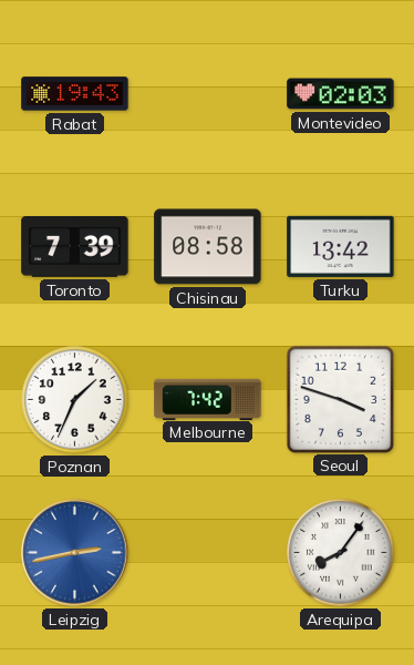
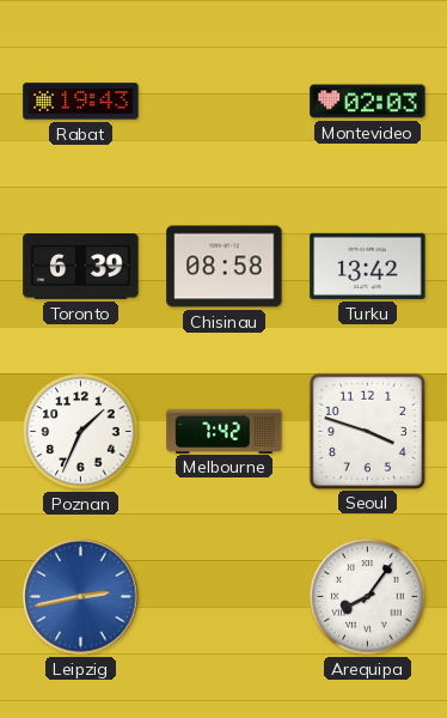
Toronto: 7:39 -> 6:39 (81, 267)
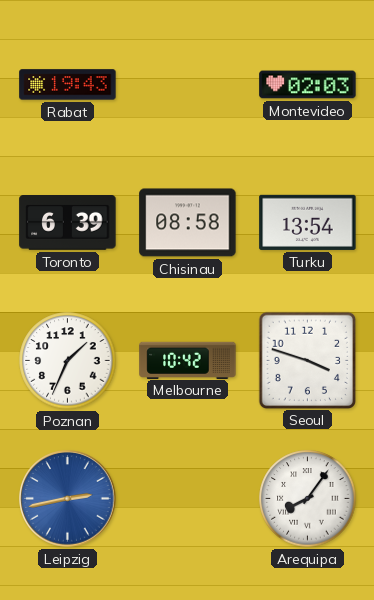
Turku: 13:42 -> 13:54 (308, 222)
Melbourne: 7:42 -> 10:42 (188, 360)
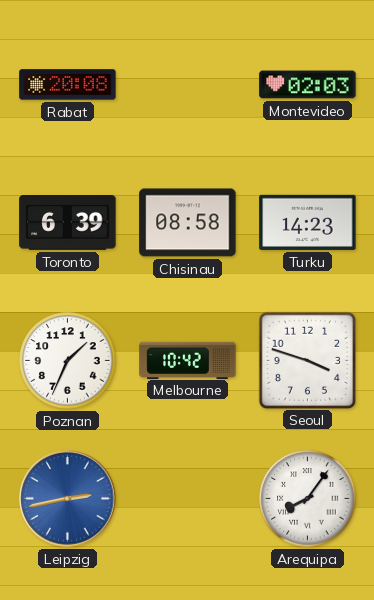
Rabat: 19:43 -> 20:08 (68, 85)
Turku: 13:54 -> 14:23 (308, 222)
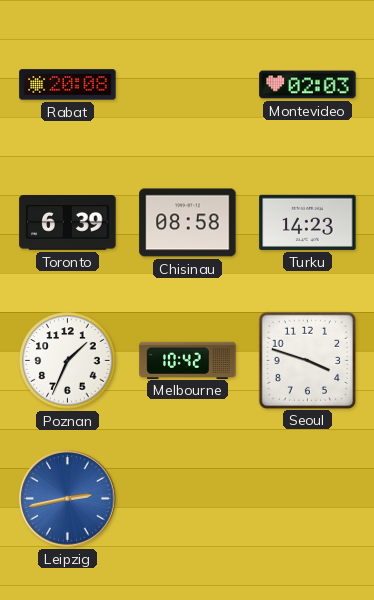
Arequipa: 8:06 -> none (308, 499)
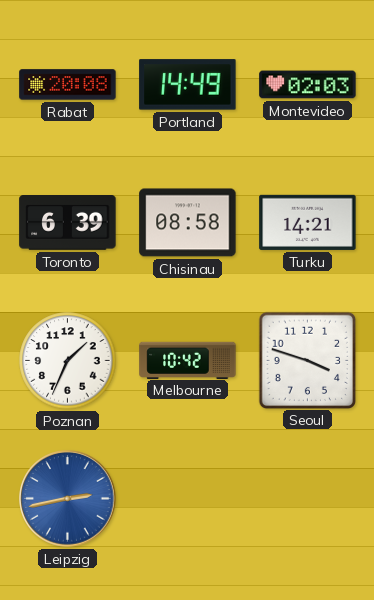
Portland: none -> 14:49 (188, 85)
Turku: 14:23 -> 14:21 (308, 222)
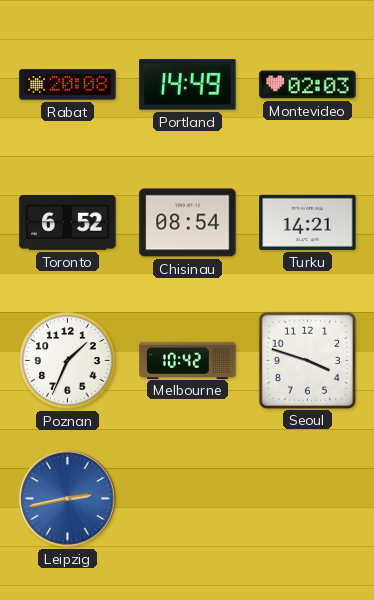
Toronto: 6:39 -> 6:52 (68, 223)
Chisinau: 08:58 -> 08:54 (188, 223)
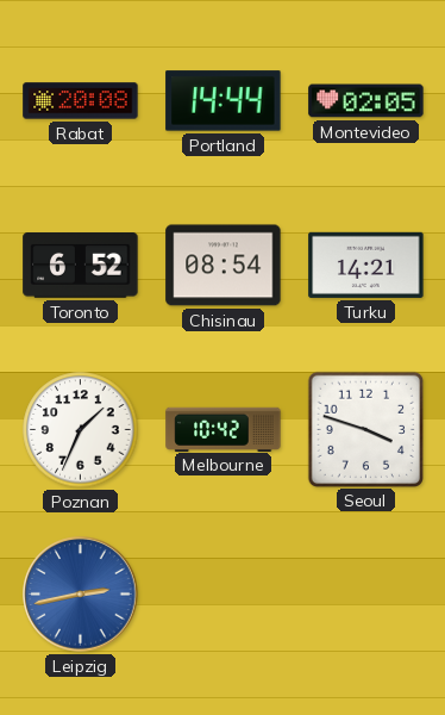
Portland: 14:49 -> 14:44 (224, 101)
Montevideo: 02:03 -> 02:05 (366, 101)
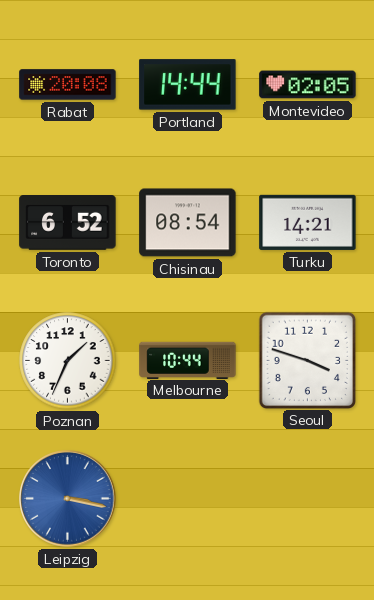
Melbourne: 10:42 -> 10:44 (188, 360)
Leipzig: 2:43 -> 3:17 (68, 499)
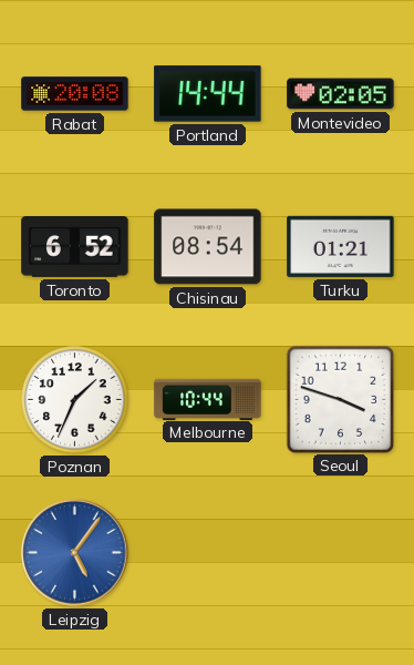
Turku: 14:21 -> 01:21 (341, 246)
Leipzig: 3:17 -> 5:06 (75, 553)
